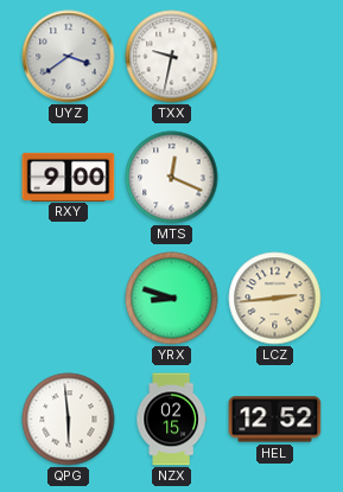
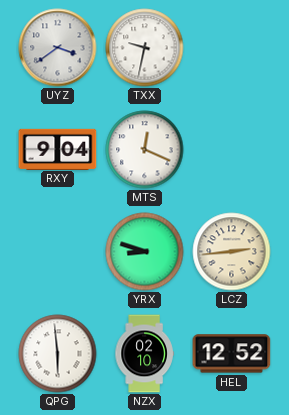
RXY: 9:00 -> 9:04 (58, 149)
NZX: 02:15 -> 02:10 (144, 354)
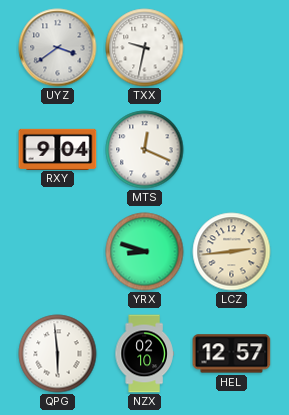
HEL: 12:52 -> 12:57 (232, 354)
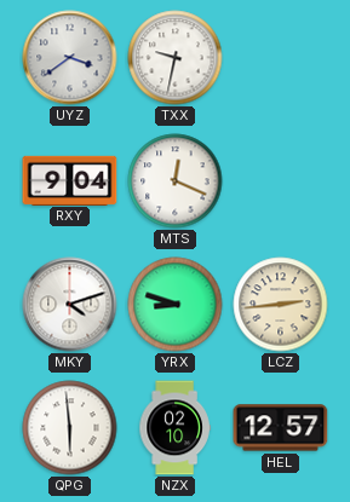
MKY: none -> 4:12 (70, 305)
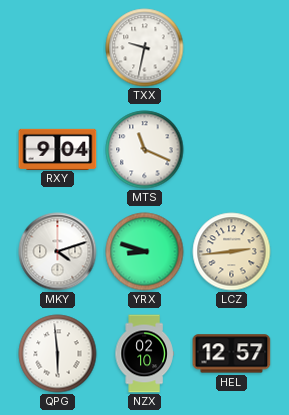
UYZ: 3:39 -> none (70, 58)
MTS: 12:19 -> 11:19 (145, 150)
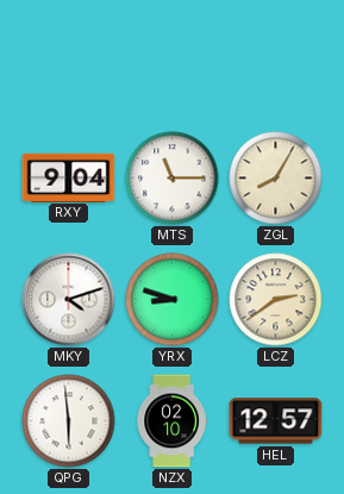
TXX: 9:32 -> none (145, 48)
MTS: 11:19 -> 11:15 (173, 179)
ZGL: none -> 8:05 (276, 179)
LCZ: 2:44 -> 2:39 (276, 300)
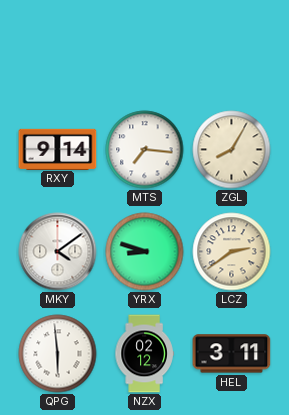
RXY: 9:04 -> 9:14 (58, 149)
MTS: 11:15 -> 7:16 (145, 150)
MKY: 4:12 -> 4:09 (58, 252)
NZX: 02:10 -> 02:12 (144, 354)
HEL: 12:57 -> 3:11 (232, 354)
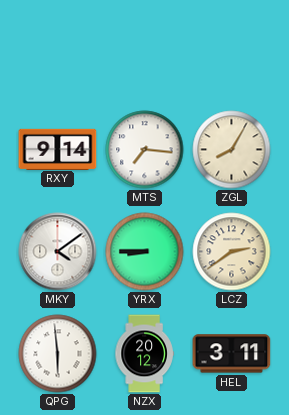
YRX: 8:48 -> 8:45 (145, 252)
NZX: 02:12 -> 20:12 (144, 354)
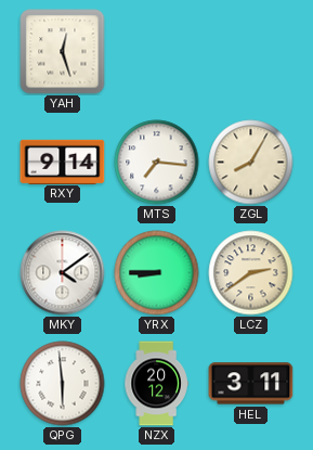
YAH: none -> 12:27 (63, 52)
